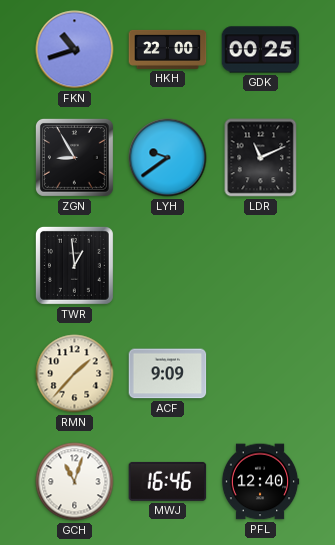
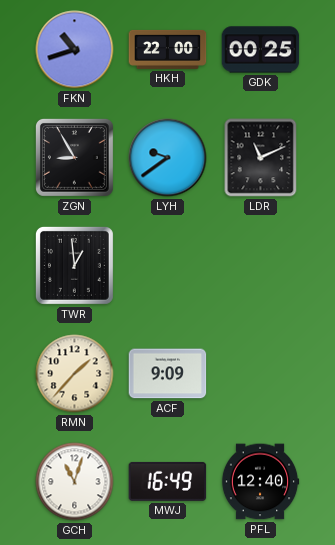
MWJ: 16:46 -> 16:49 (168, 481)
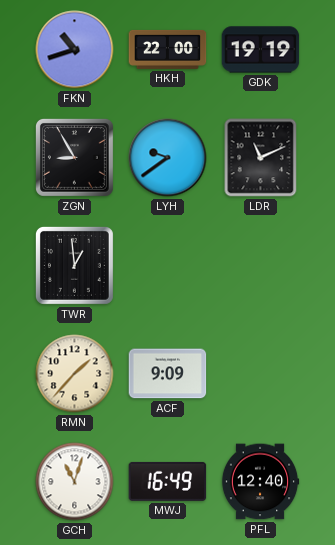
GDK: 00:25 -> 19:19 (261, 50)
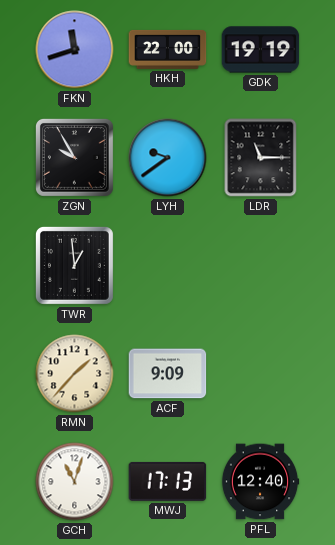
FKN: 10:42 -> 11:42 (75, 50)
ZGN: 8:55 -> 9:55 (74, 157)
LDR: 11:11 -> 11:15 (261, 158)
MWJ: 16:49 -> 17:13 (168, 481)
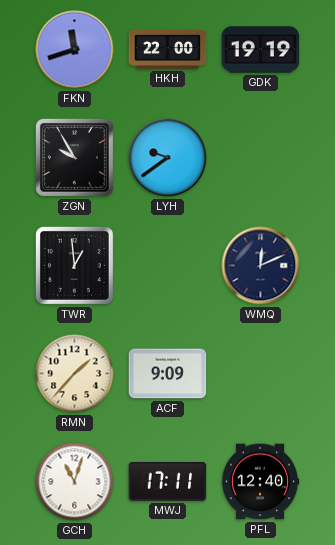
LDR: 11:15 -> none (261, 158)
WMQ: none -> 12:11 (261, 266)
MWJ: 17:13 -> 17:11 (168, 481)
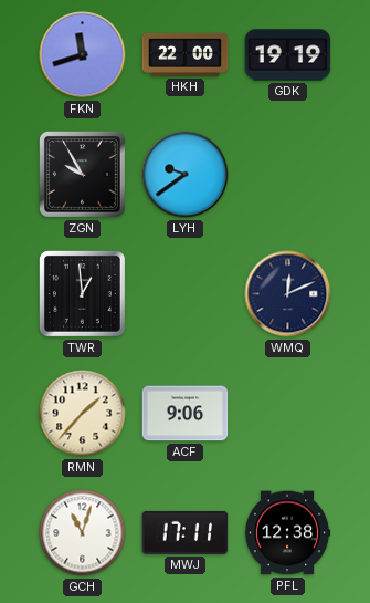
ACF: 9:09 -> 9:06 (186, 414)
PFL: 12:40 -> 12:38 (287, 533)
